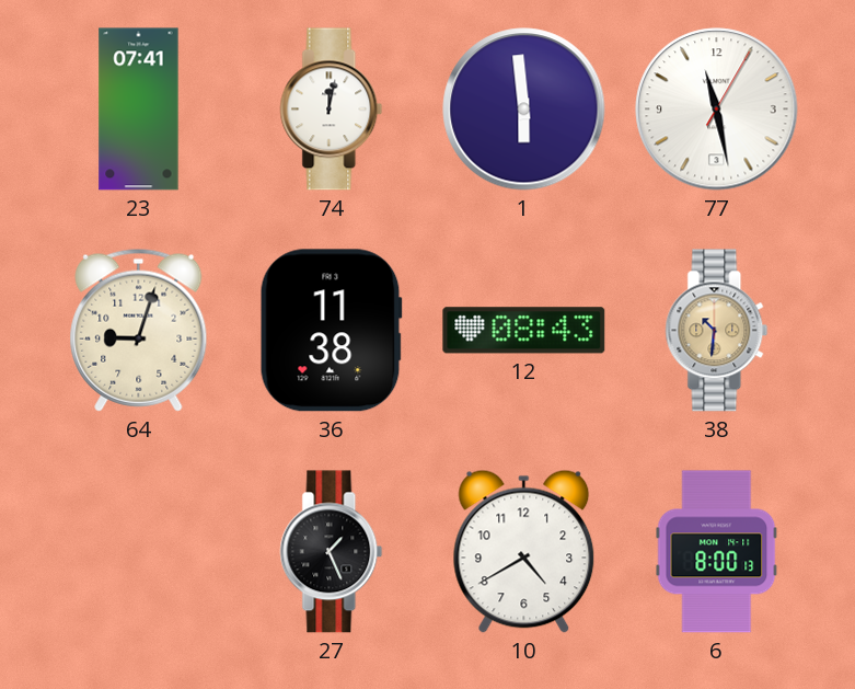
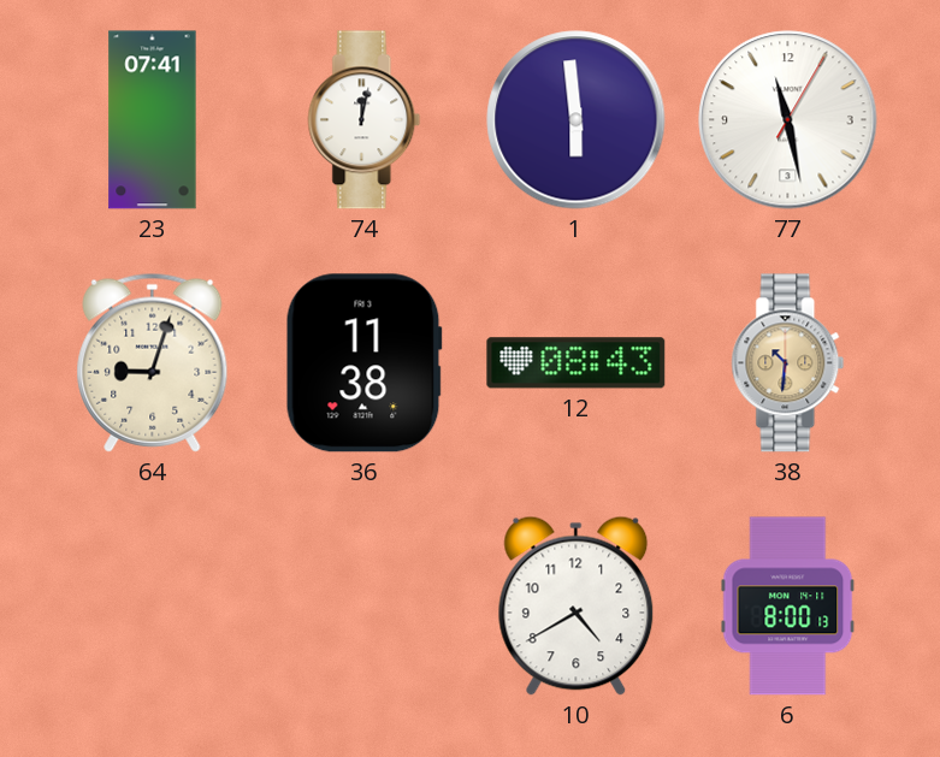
27: 1:26 -> none (332, 552)
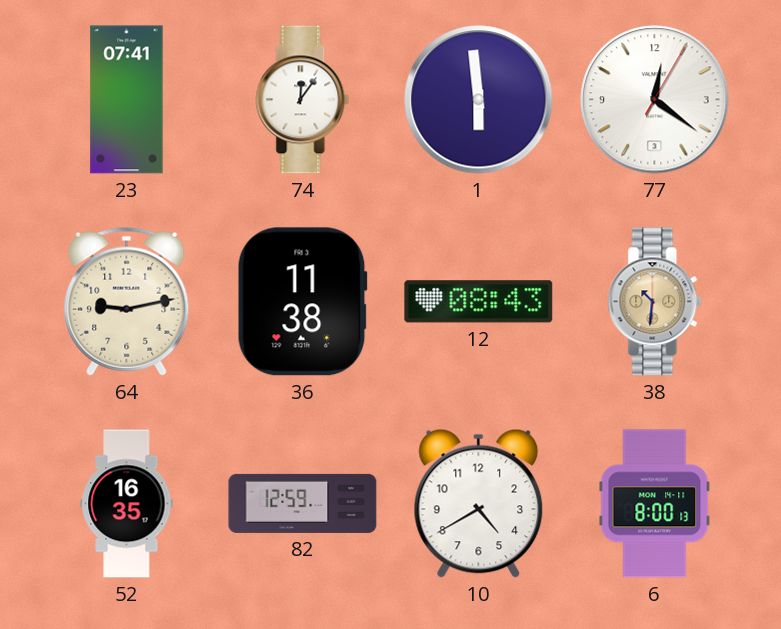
74: 12:02 -> 12:06 (303, 100)
77: 11:28 -> 12:21 (655, 100)
64: 9:03 -> 9:13 (127, 301)
52: none -> 16:35 (127, 504)
82: none -> 12:59 (303, 503)
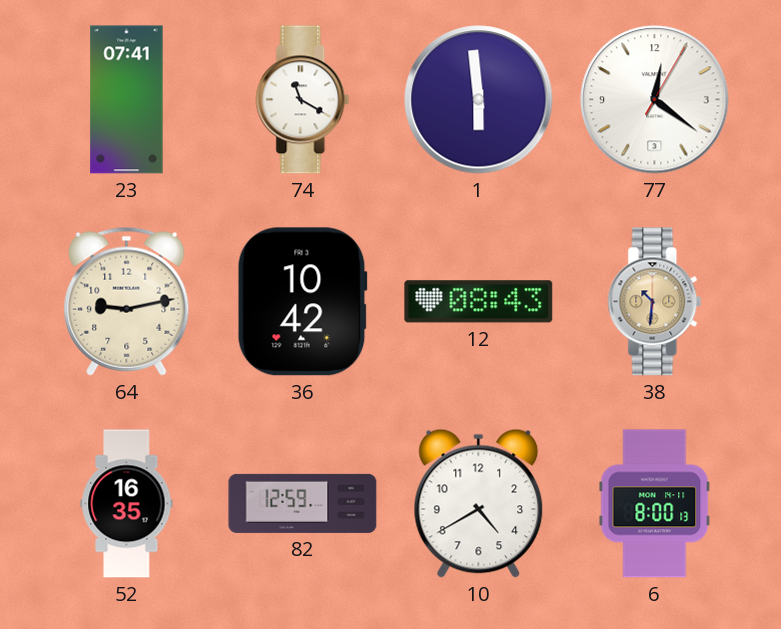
74: 12:06 -> 11:20 (303, 100)
36: 11:38 -> 10:42 (302, 302)
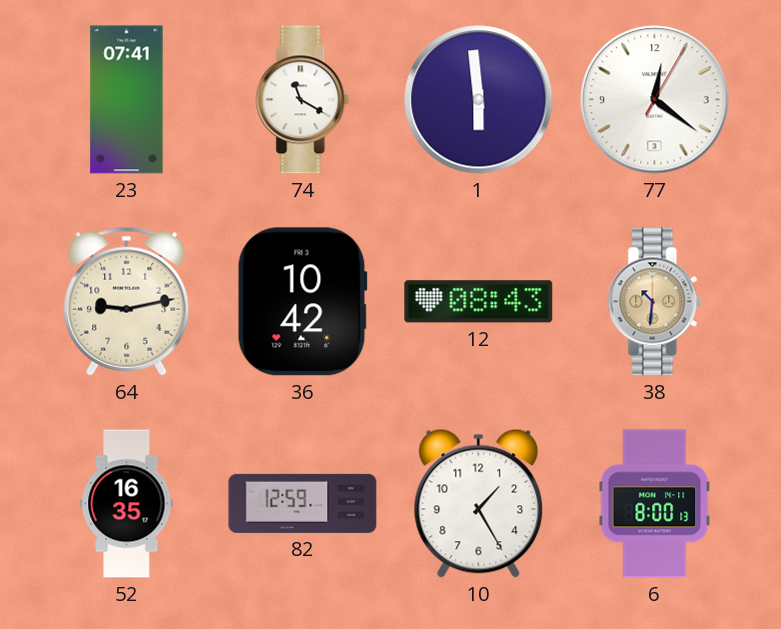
10: 4:40 -> 1:25 (479, 503)
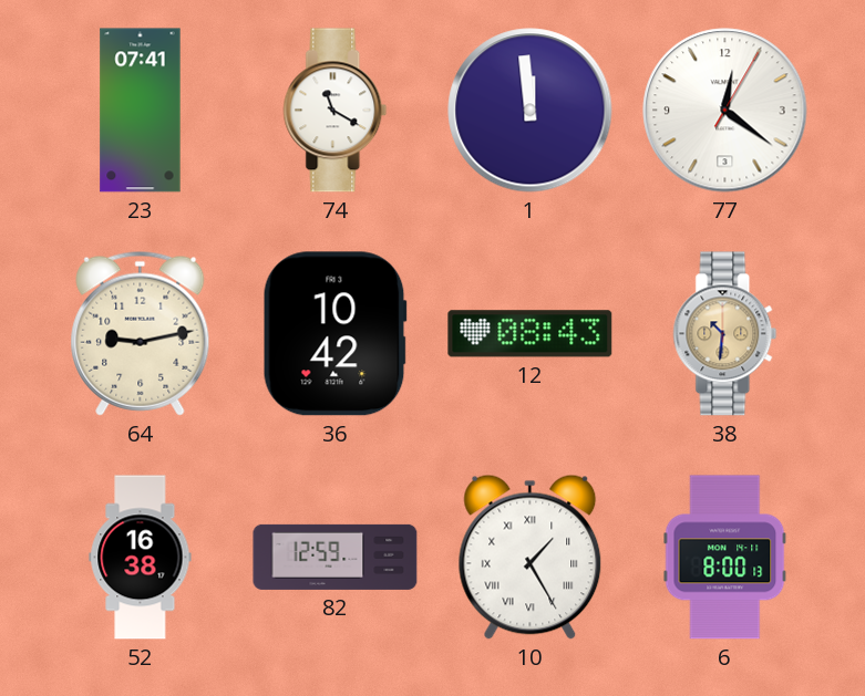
1: 5:59 -> 11:59 (531, 111)
52: 16:35 -> 16:38 (141, 558)
10 numerals: Arabic -> Roman (531, 557)
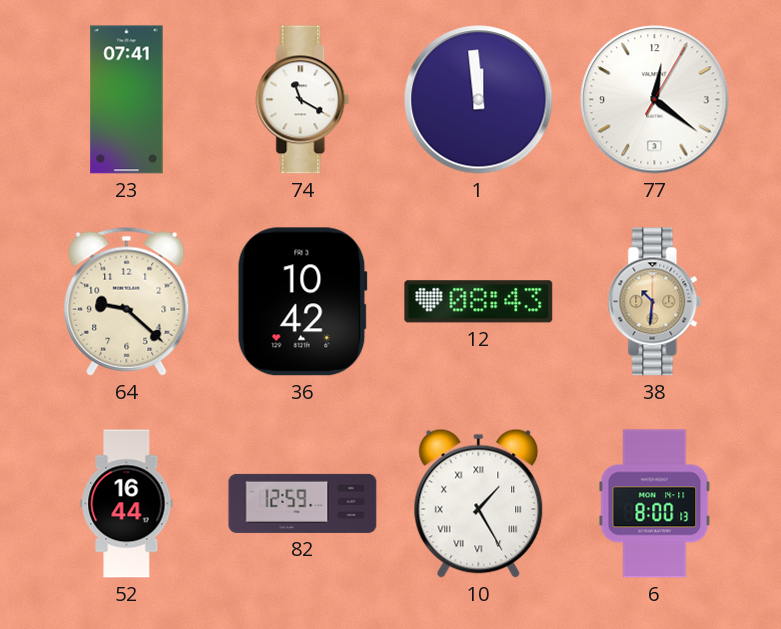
64: 9:13 -> 9:22 (127, 301)
52: 16:38 -> 16:44 (127, 504)
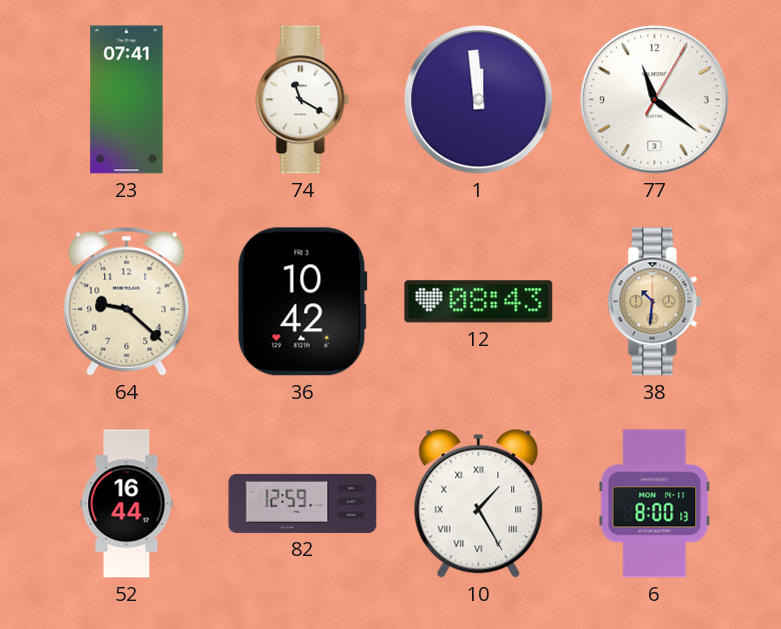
77: 12:21 -> 11:21 (655, 100)
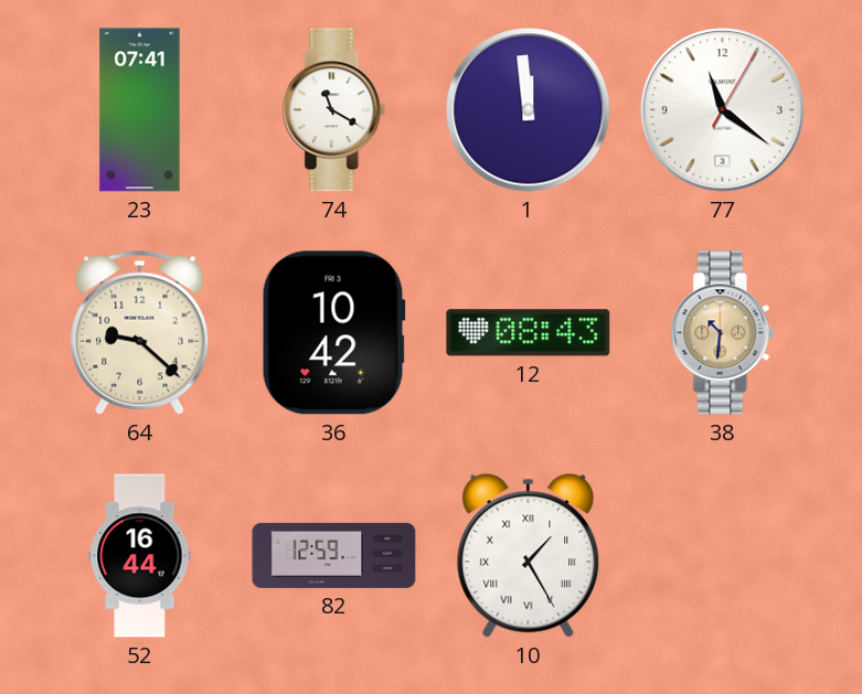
6: 8:00 -> none (655, 504)
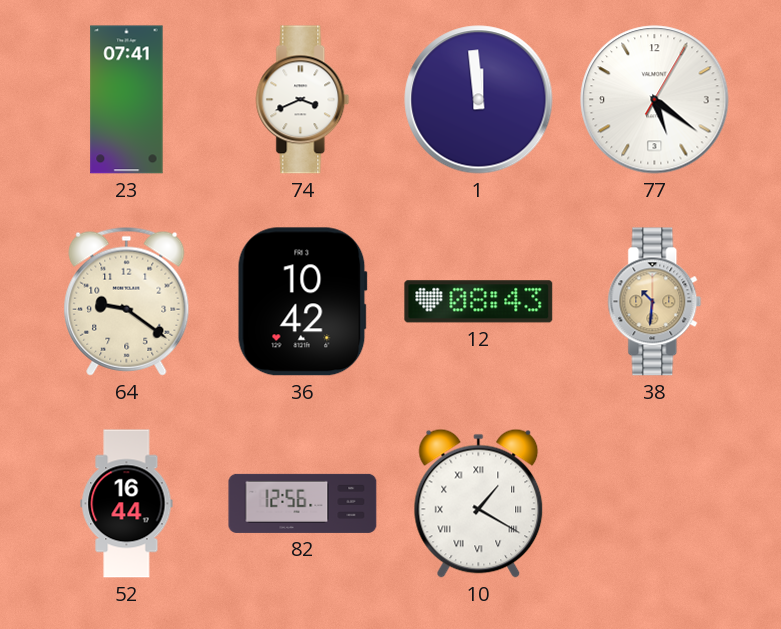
74: 11:20 -> 3:41 (303, 100)
77: 11:21 -> 5:21 (655, 100)
64: 9:22 -> 9:21 (127, 301)
82: 12:59 -> 12:56 (303, 503)
10: 1:25 -> 1:20 (479, 503)
